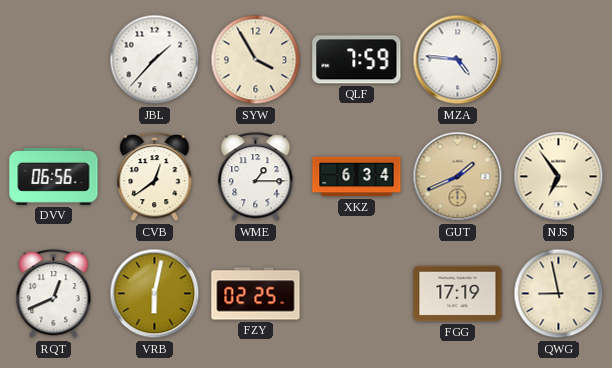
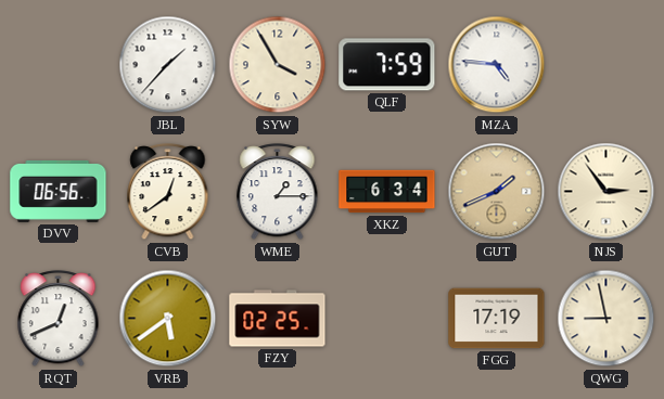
NJS: 6:54 -> 2:54 (606, 192)
VRB: 6:02 -> 5:39 (168, 319)
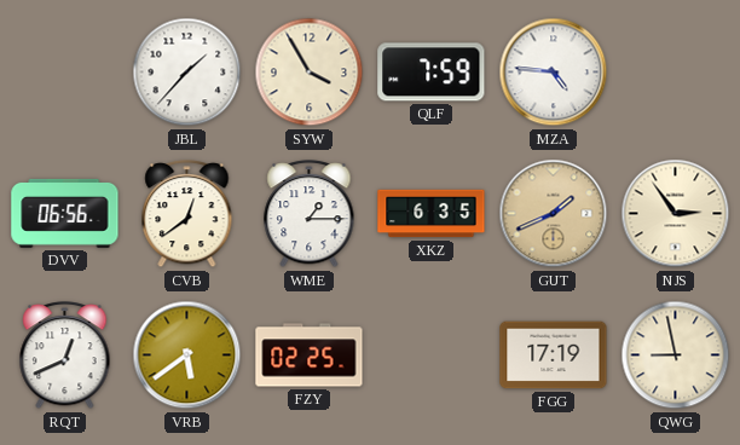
XKZ: 6:34 -> 6:35 (432, 214)
